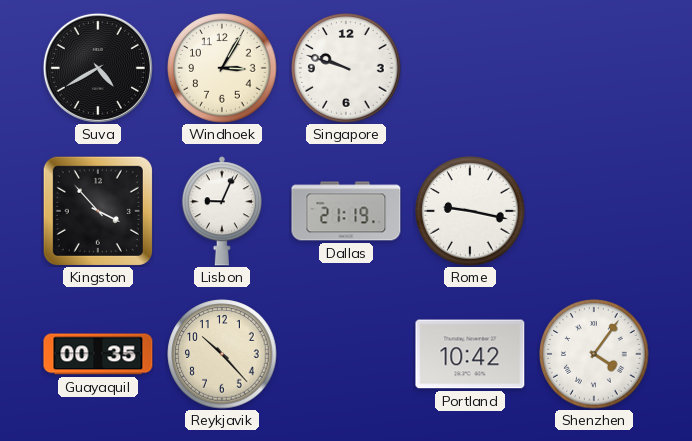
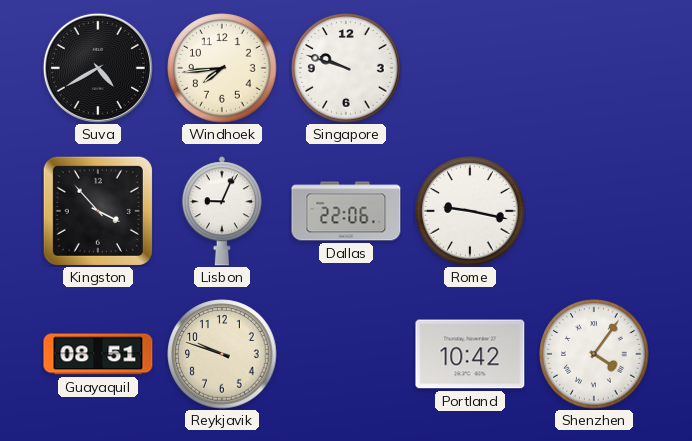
Windhoek: 3:05 -> 7:44 (222, 68)
Dallas: 21:19 -> 22:06 (346, 211)
Guayaquil: 00:35 -> 08:51 (98, 354)
Reykjavik: 10:23 -> 9:48 (222, 354)
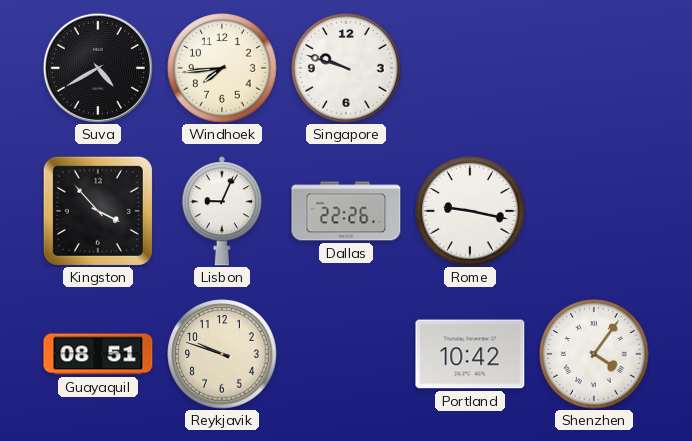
Dallas: 22:06 -> 22:26 (346, 211)
